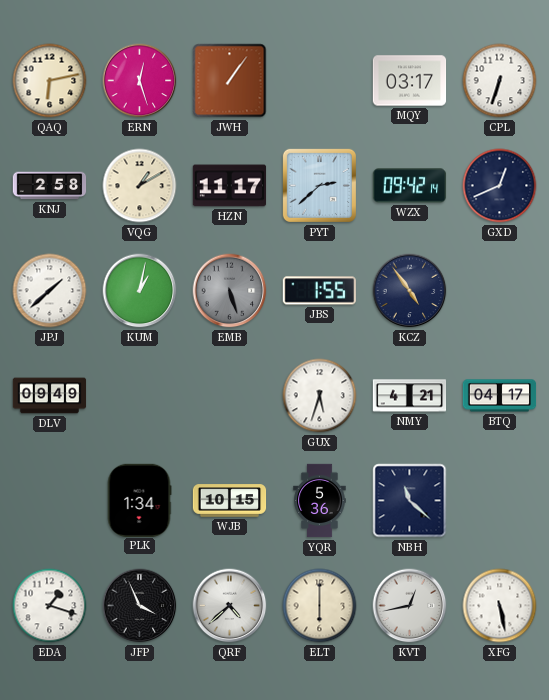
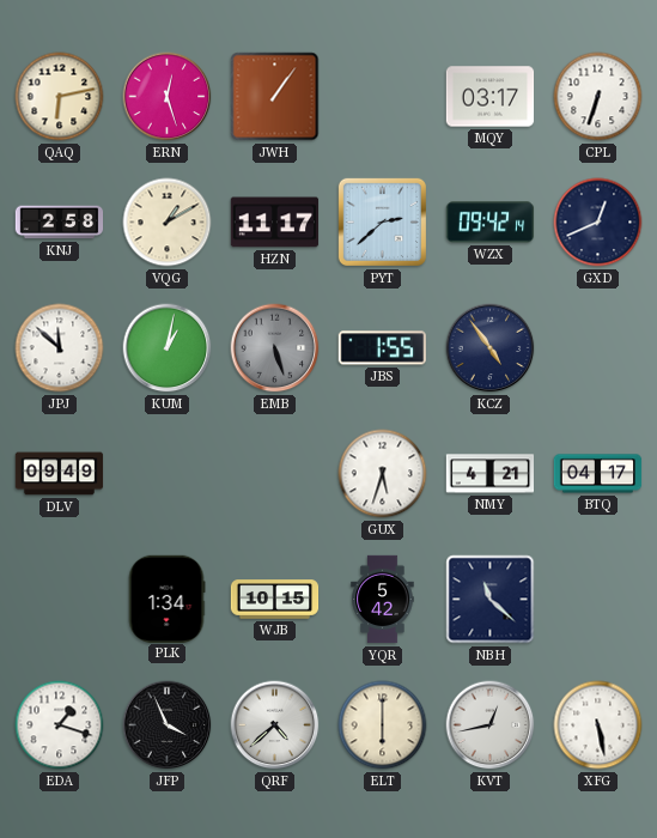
JPJ: 1:38 -> 11:52 (60, 348)
YQR: 5:36 -> 5:42 (383, 600)
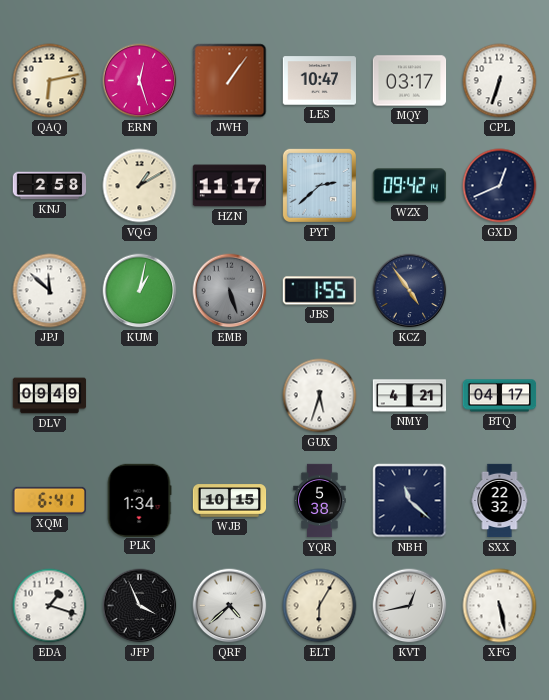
LES: none -> 10:47 (320, 81)
XQM: none -> 6:41 (49, 500)
YQR: 5:42 -> 5:38 (320, 501)
SXX: none -> 22:32 (500, 501)
ELT: 6:00 -> 6:05 (320, 606)
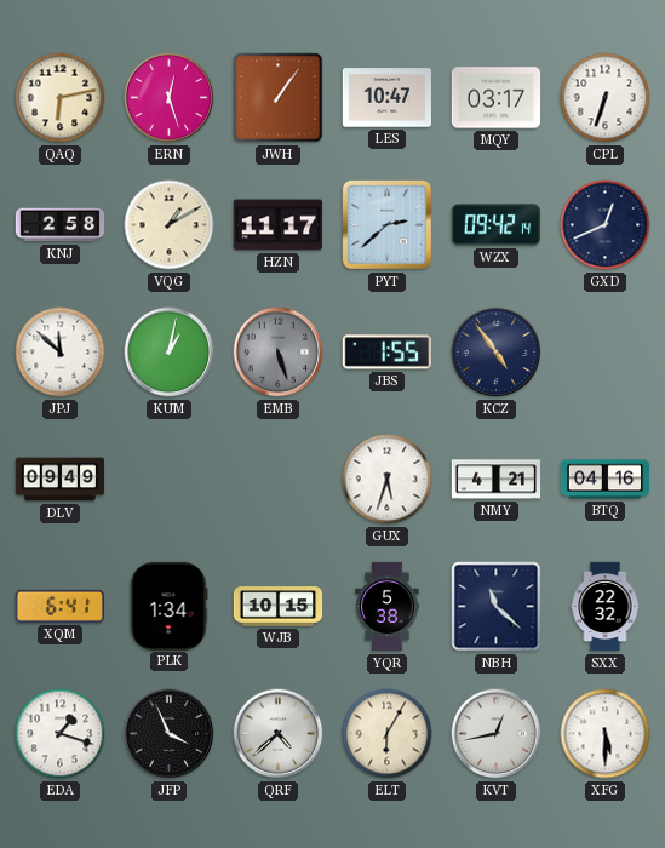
BTQ: 04:17 -> 04:16 (606, 480)
XFG: 5:28 -> 5:30 (606, 734)
